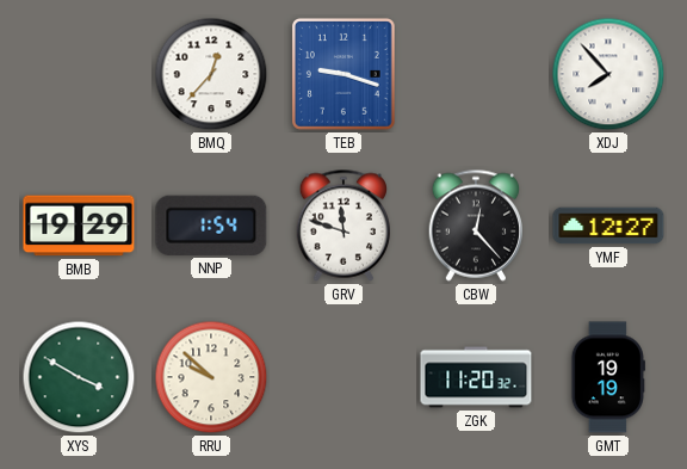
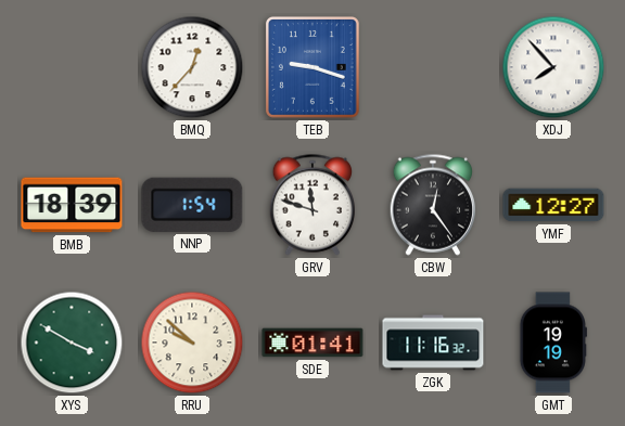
BMB: 19:29 -> 18:39 (72, 205)
CBW: 12:23 -> 12:24 (432, 205)
SDE: none -> 01:41 (312, 343)
ZGK: 11:20 -> 11:16 (433, 343)
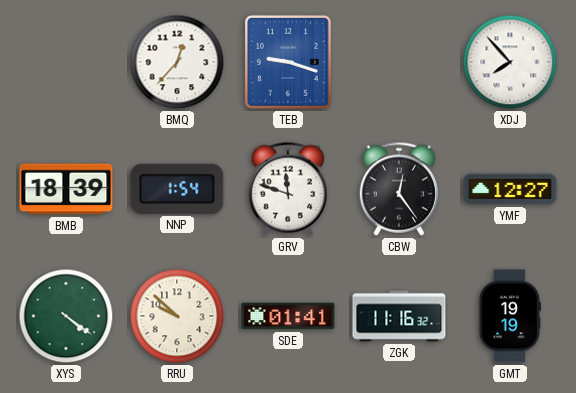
XYS: 3:50 -> 4:21 (66, 316)
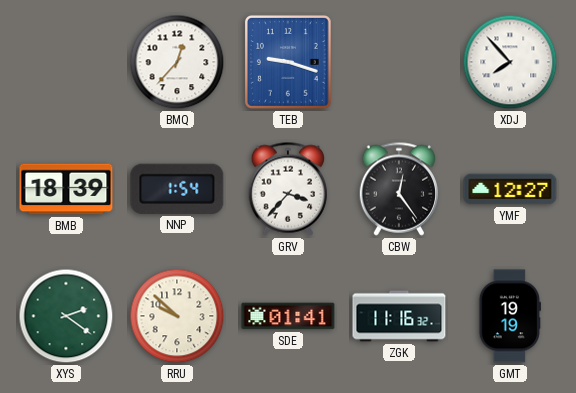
GRV: 11:48 -> 3:37 (287, 189)
XYS: 4:21 -> 2:21 (66, 316)
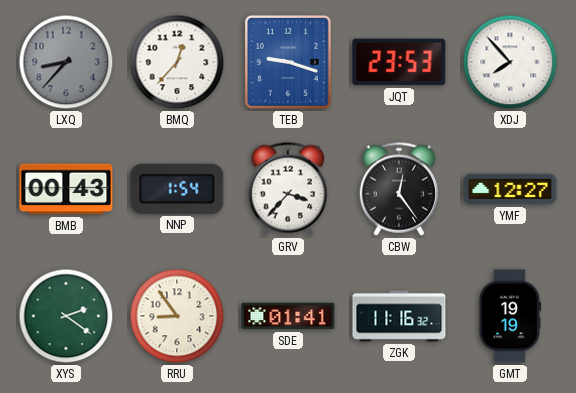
LXQ: none -> 8:37 (66, 62)
JQT: none -> 23:53 (399, 62)
BMB: 18:39 -> 00:43 (66, 189)
RRU: 9:52 -> 8:54 (177, 316)
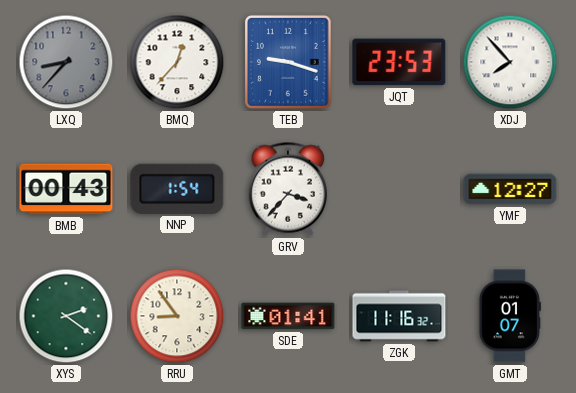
CBW: 12:24 -> none (398, 189)
GMT: 19:19 -> 01:07 (510, 316)
